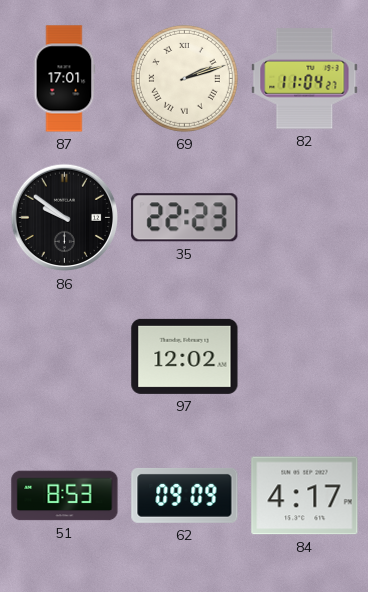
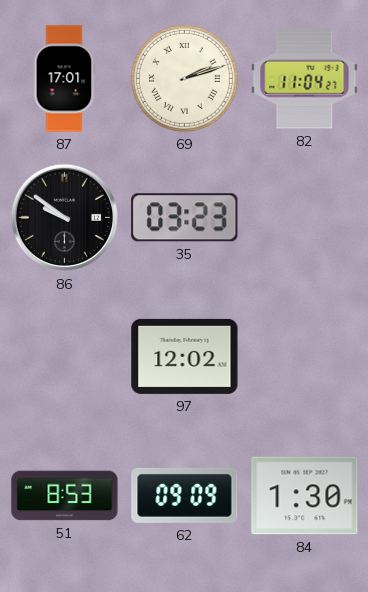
35: 22:23 -> 03:23 (185, 218)
84: 4:17 -> 1:30 (305, 496)
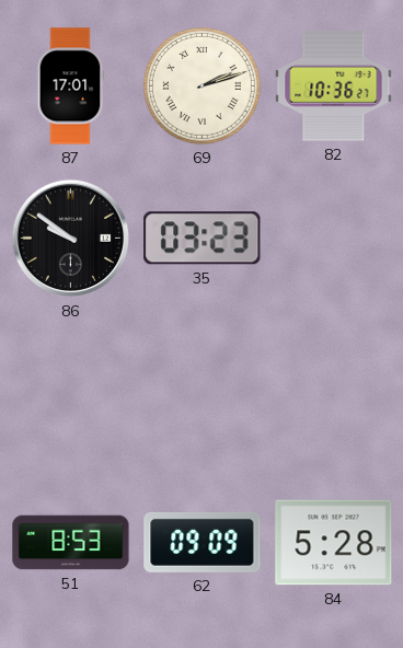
82: 11:04 -> 10:36 (334, 86)
97: 12:02 -> none (185, 356)
84: 1:30 -> 5:28 (334, 543)
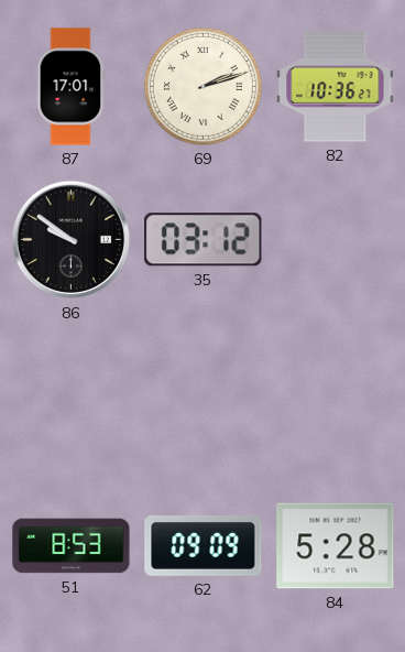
35: 03:23 -> 03:12 (204, 240)
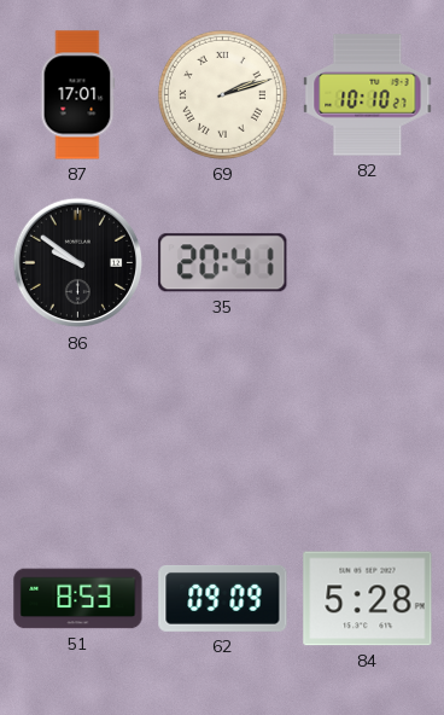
82: 10:36 -> 10:10 (368, 95)
35: 03:12 -> 20:41 (223, 263)
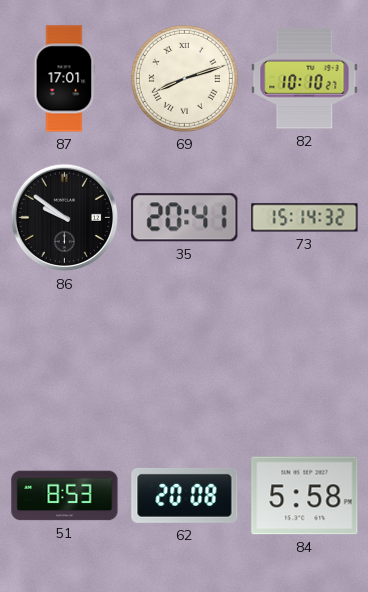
69: 2:12 -> 8:12 (184, 78)
73: none -> 15:14 (305, 218)
62: 09:09 -> 20:08 (185, 495)
84: 5:28 -> 5:58 (305, 496)
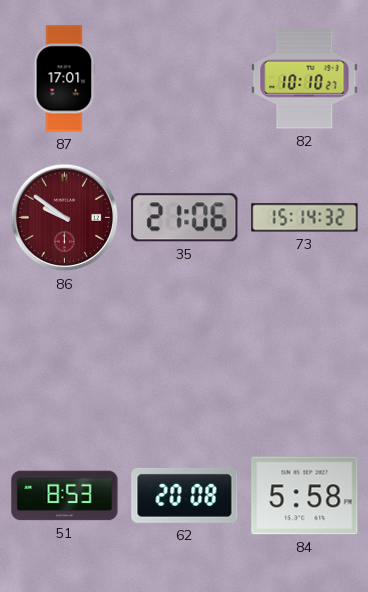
69: 8:12 -> none (184, 78)
86 dial: black -> burgundy (65, 218)
35: 20:41 -> 21:06 (185, 218)
